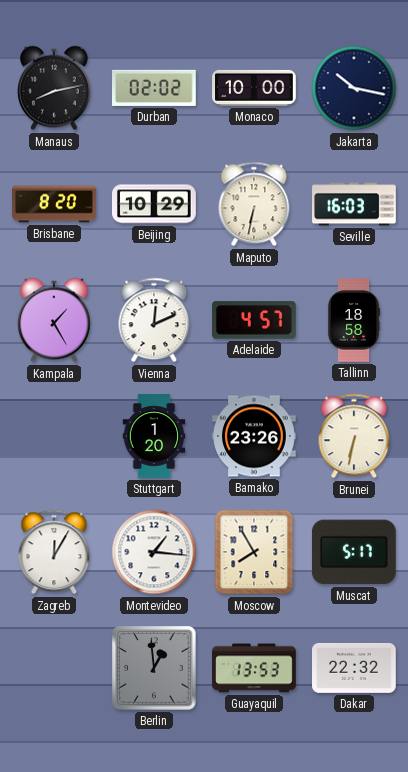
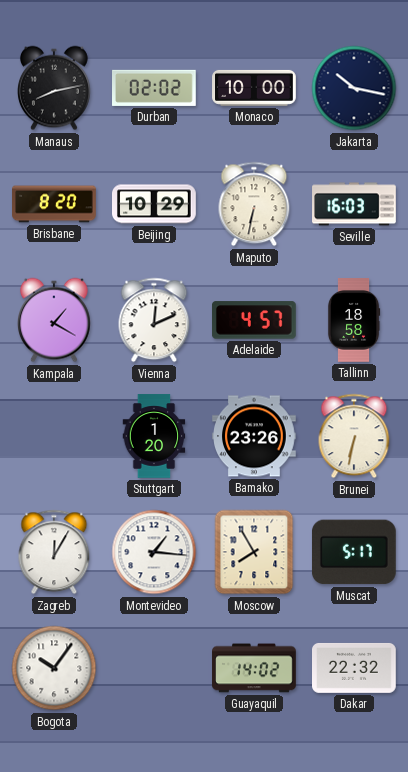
Kampala: 1:25 -> 1:20 (55, 320)
Bogota: none -> 10:06 (54, 668)
Berlin: 12:59 -> none (155, 669)
Guayaquil: 13:53 -> 14:02 (254, 668)
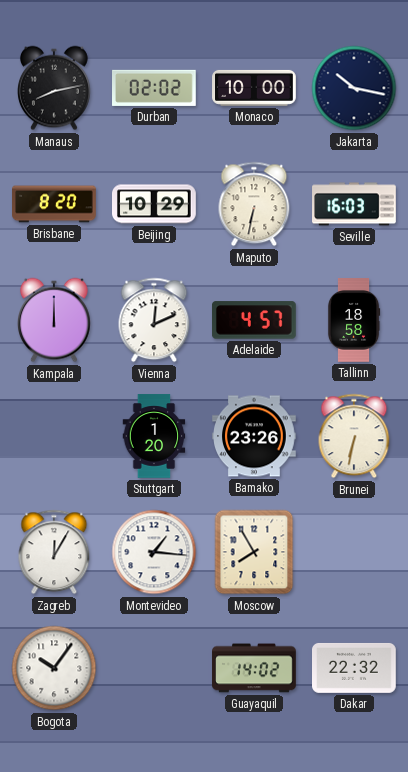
Kampala: 1:20 -> 12:00 (55, 320)
Muscat: 5:17 -> none (354, 552)
